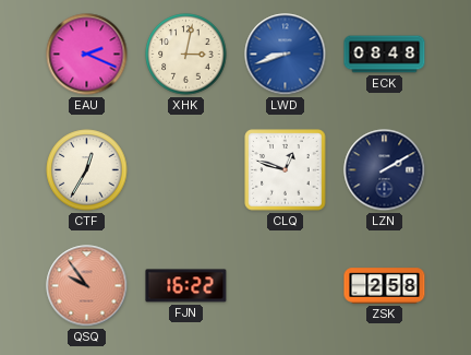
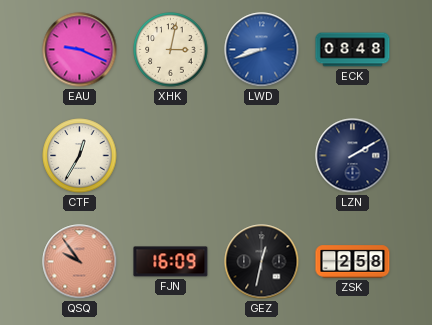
EAU: 2:19 -> 9:19 (80, 50)
CLQ: 12:48 -> none (286, 170)
FJN: 16:22 -> 16:09 (171, 262)
GEZ: none -> 12:32 (262, 262)
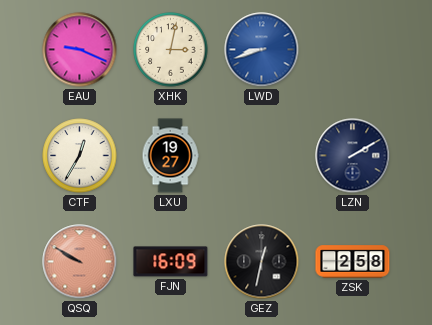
ECK: 08:48 -> none (353, 50)
LXU: none -> 19:27 (170, 156)
QSQ: 9:54 -> 9:50 (80, 262)
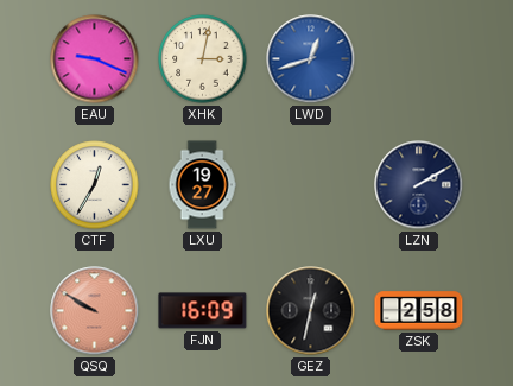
LWD: 8:42 -> 12:42 (311, 59)
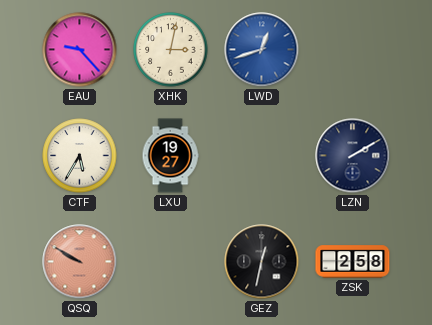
EAU: 9:19 -> 9:23 (80, 50)
CTF: 12:35 -> 5:35 (80, 156)
FJN: 16:09 -> none (203, 311)
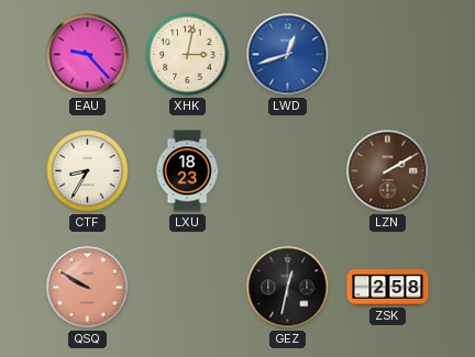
CTF: 5:35 -> 8:35 (88, 171)
LXU: 19:27 -> 18:23 (187, 171)
LZN dial: navy -> brown (388, 171)
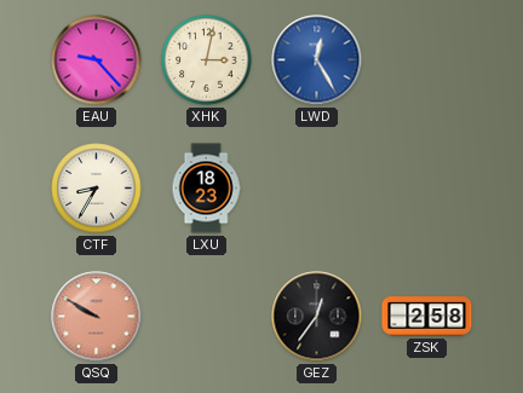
LWD: 12:42 -> 12:25 (317, 60)
LZN: 2:10 -> none (388, 171)
GEZ: 12:32 -> 12:36 (317, 317)
